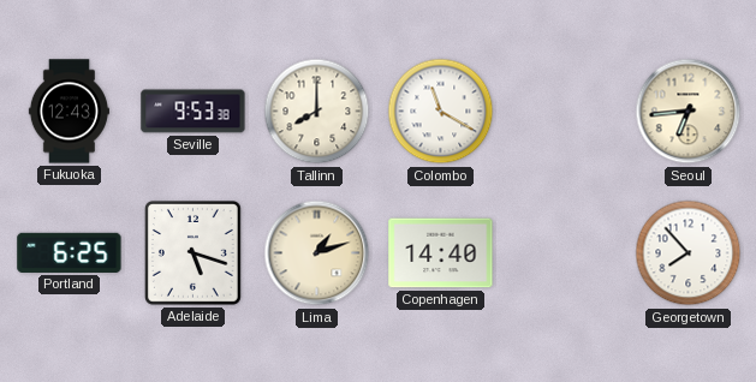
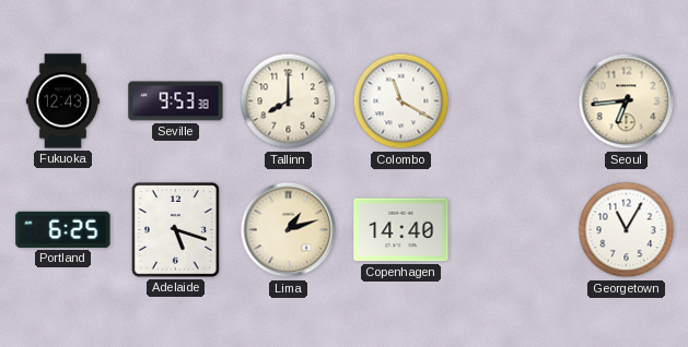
Georgetown: 7:53 -> 11:05 (627, 230)
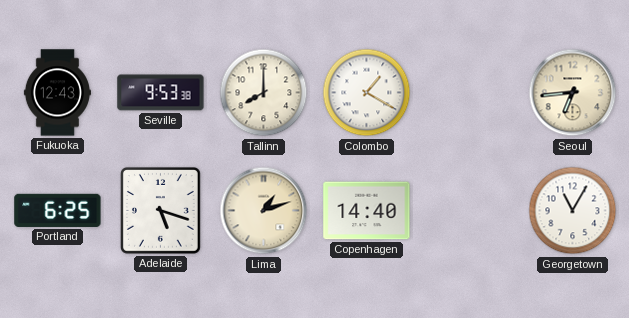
Colombo: 11:20 -> 1:20 (367, 93)
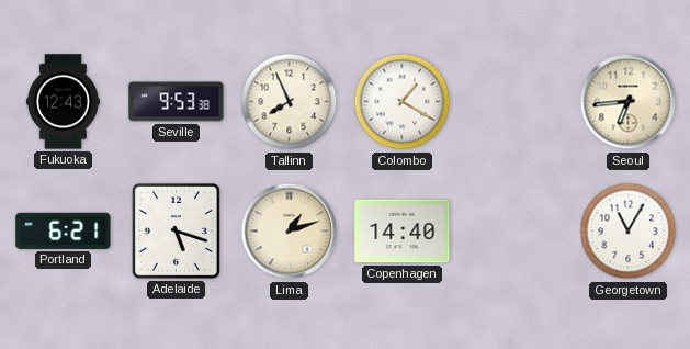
Tallinn: 8:00 -> 7:56 (290, 102)
Portland: 6:25 -> 6:21 (64, 230)
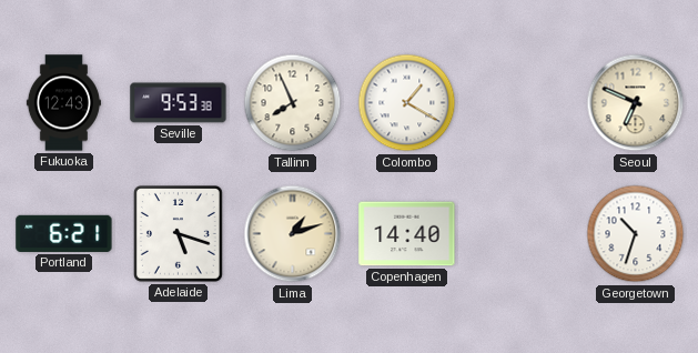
Seoul: 6:44 -> 6:49 (636, 103)
Georgetown: 11:05 -> 10:33 (636, 234)
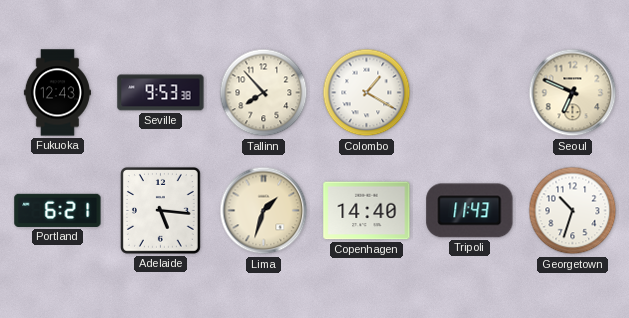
Tallinn: 7:56 -> 7:53 (264, 93)
Adelaide: 5:18 -> 5:16 (161, 211)
Lima: 1:12 -> 1:33 (264, 211)
Tripoli: none -> 11:43 (470, 211)
